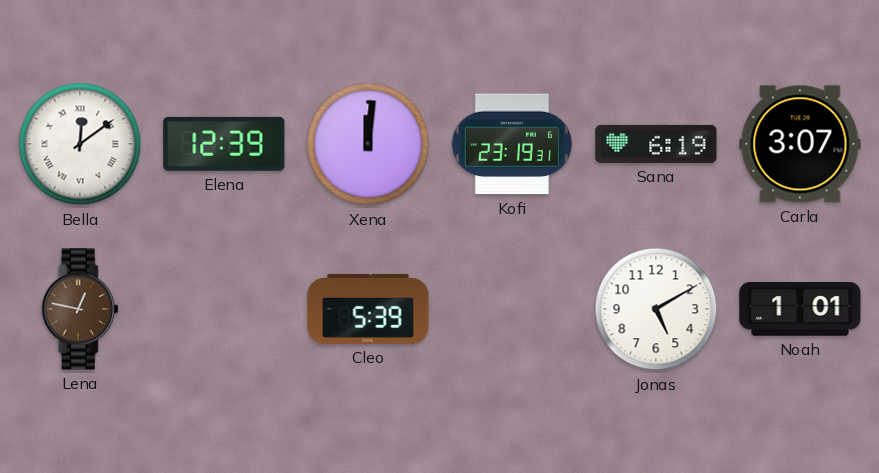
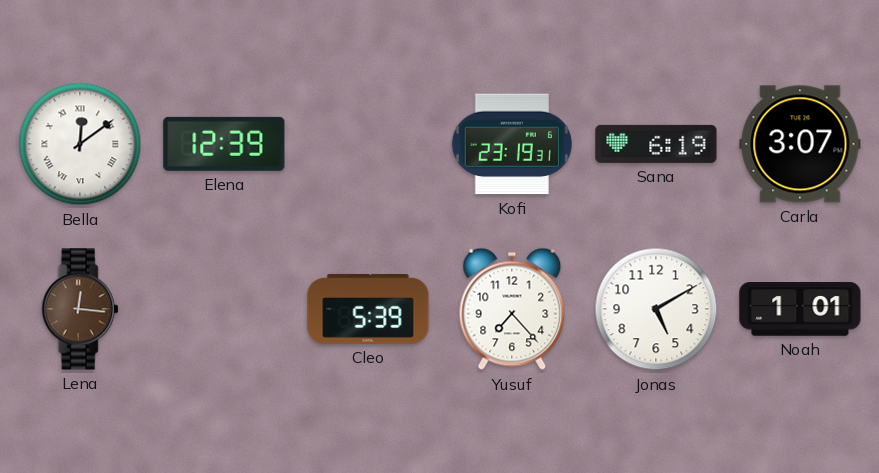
Xena: 12:01 -> none (368, 144)
Lena: 12:47 -> 12:16 (80, 309)
Yusuf: none -> 7:23 (512, 309)
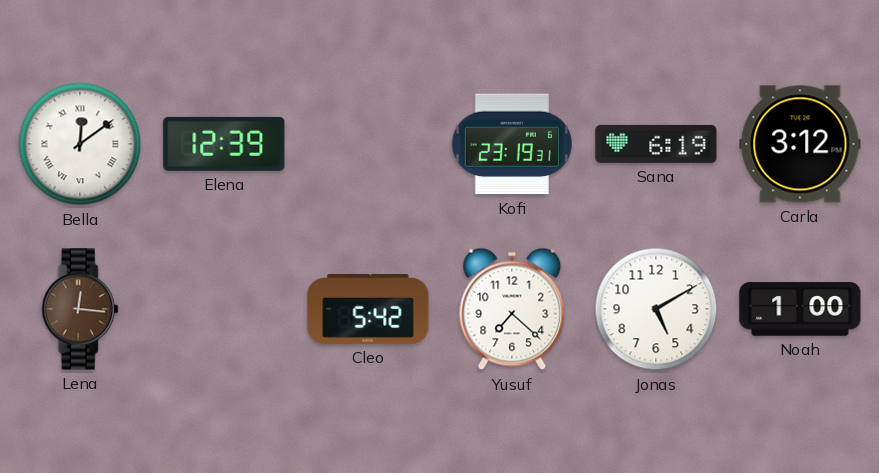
Carla: 3:07 -> 3:12 (800, 144)
Cleo: 5:39 -> 5:42 (368, 309)
Yusuf: 7:23 -> 7:22 (512, 309)
Noah: 1:01 -> 1:00 (800, 309)
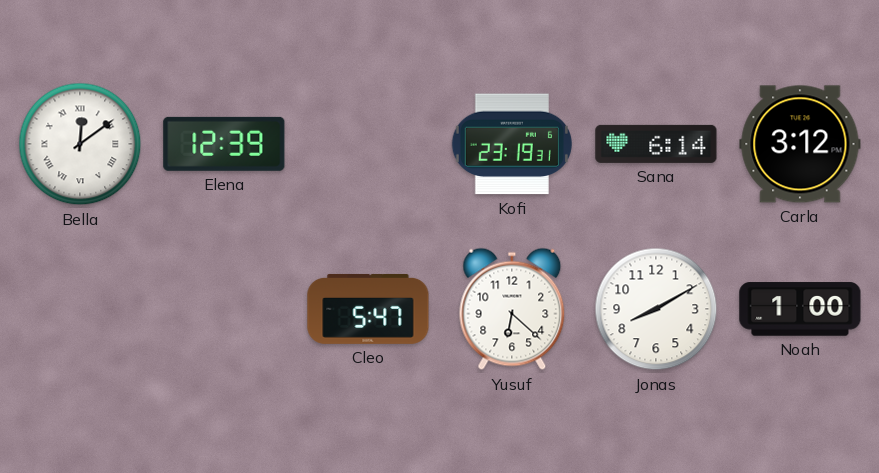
Sana: 6:19 -> 6:14 (656, 144)
Lena: 12:16 -> none (80, 309)
Cleo: 5:42 -> 5:47 (368, 309)
Yusuf: 7:22 -> 6:22 (512, 309)
Jonas: 5:10 -> 8:10 (656, 309)
